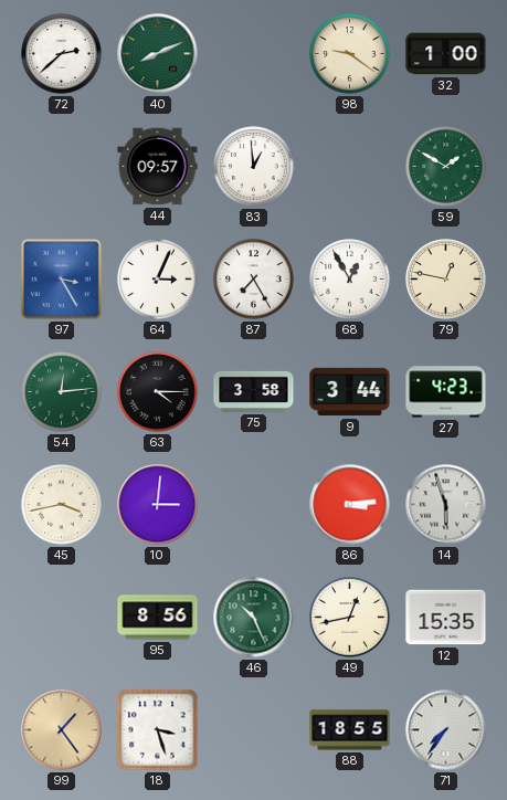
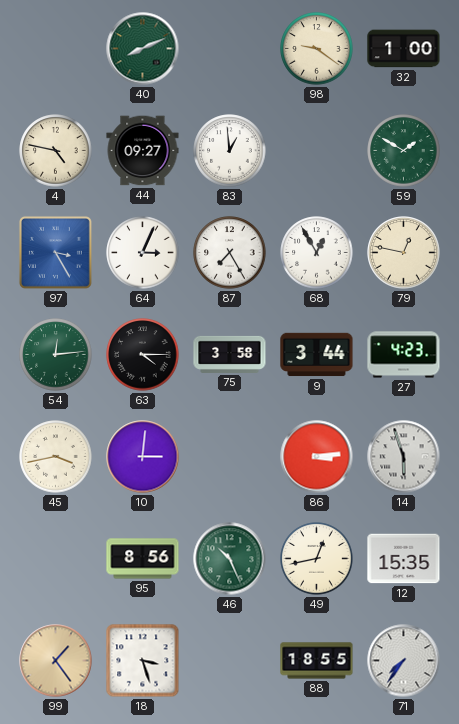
72: 2:38 -> none (62, 54)
4: none -> 4:47 (56, 151)
44: 09:57 -> 09:27 (143, 151)
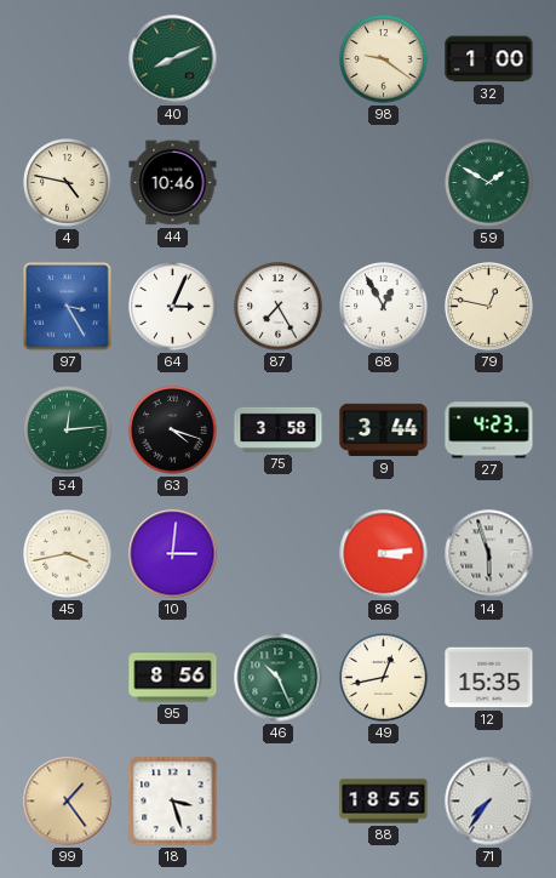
44: 09:27 -> 10:46 (173, 183)
83: 12:59 -> none (230, 151)
63: 4:15 -> 4:18 (173, 431)
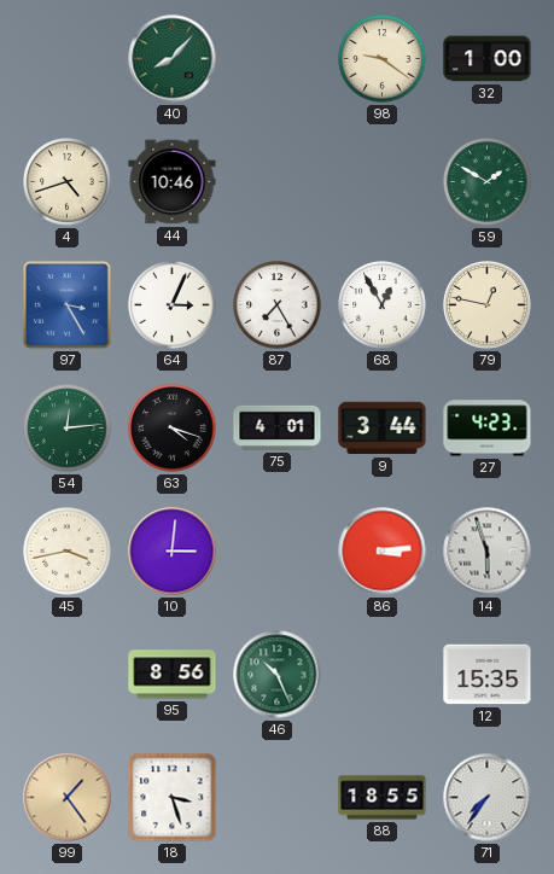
40: 8:11 -> 8:07 (173, 59)
4: 4:47 -> 4:42 (68, 182)
75: 3:58 -> 4:01 (278, 427)
49: 12:43 -> none (384, 678)
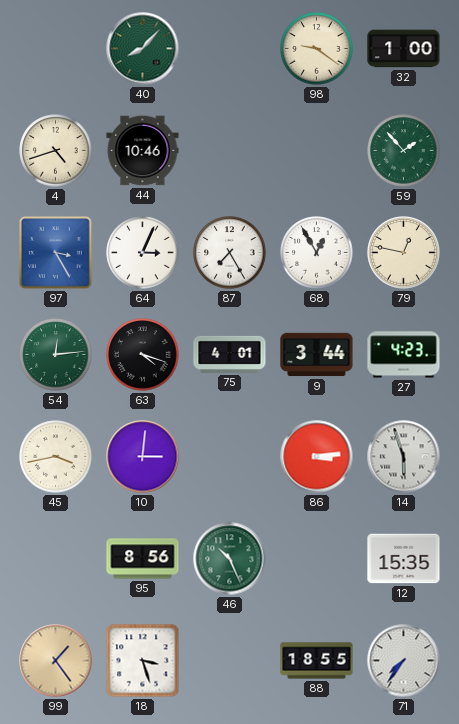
59: 1:50 -> 1:53 (404, 151)
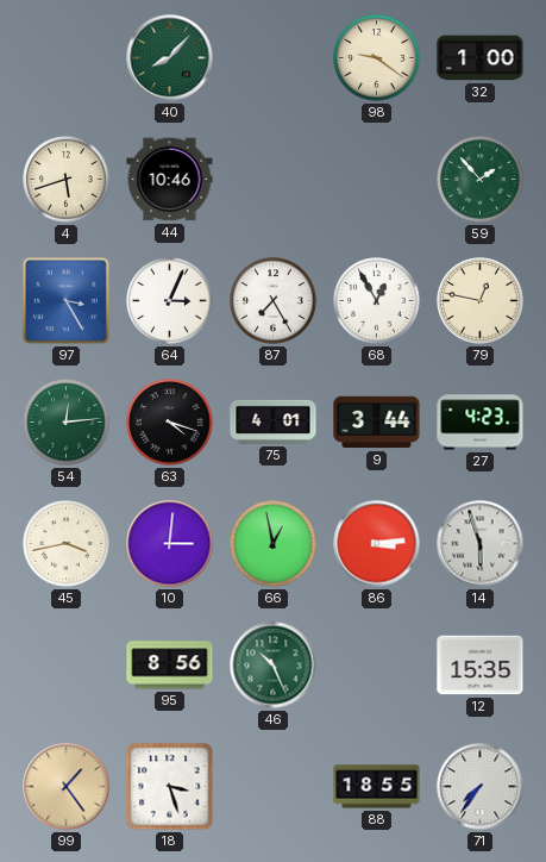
4: 4:42 -> 5:42 (67, 180)
66: none -> 12:58 (274, 544)
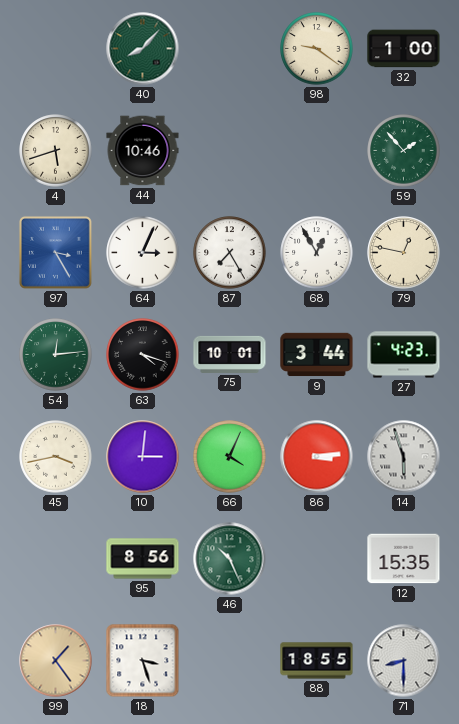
75: 4:01 -> 10:01 (230, 354)
66: 12:58 -> 4:04 (230, 457)
71: 7:36 -> 8:30 (404, 661)
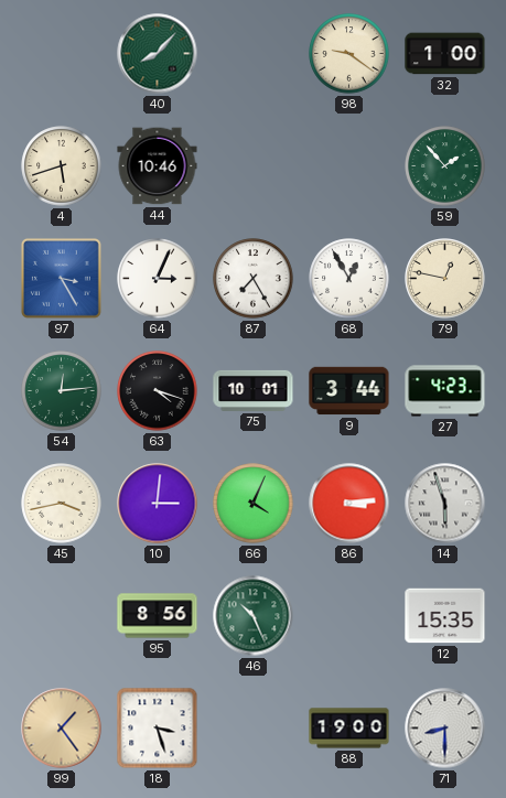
88: 18:55 -> 19:00 (349, 729)
